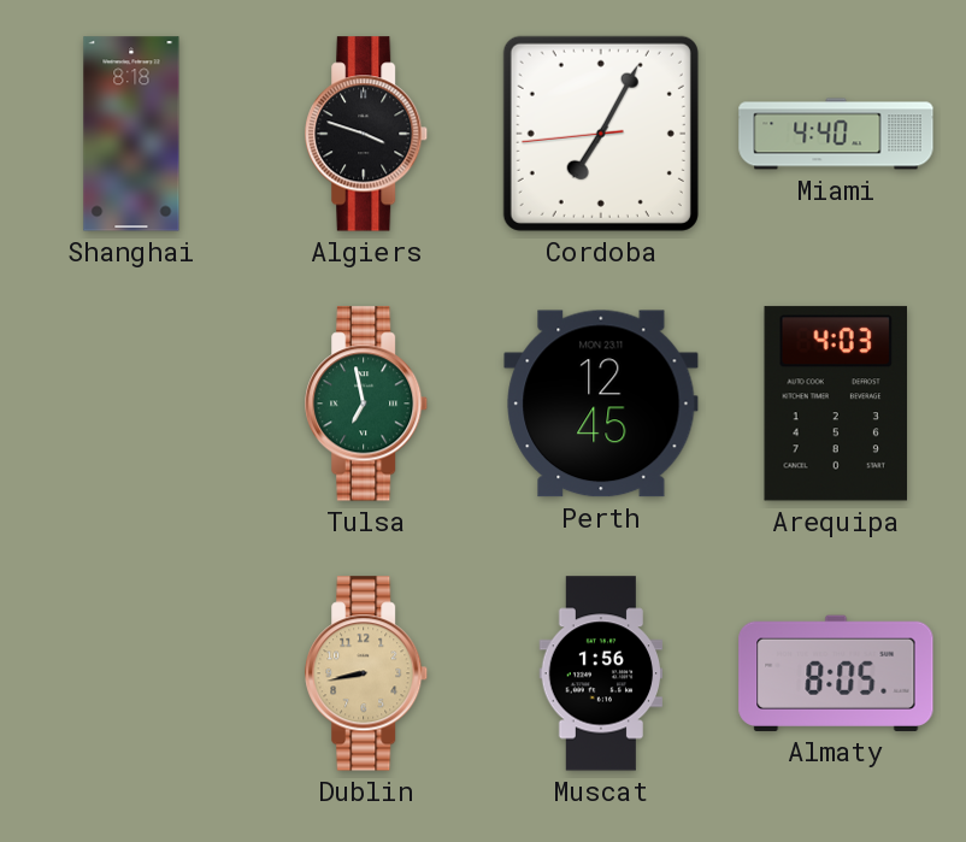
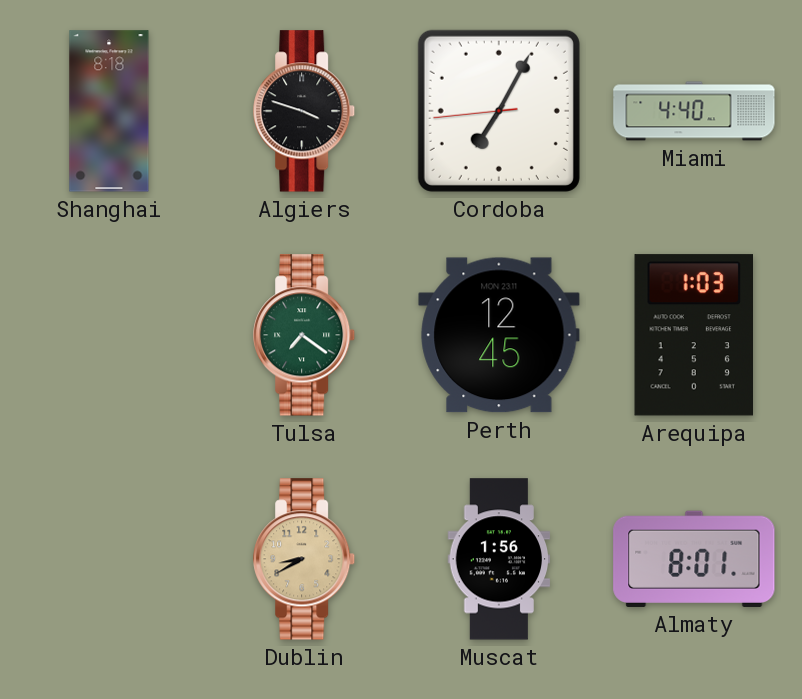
Tulsa: 6:58 -> 7:21 (305, 335)
Arequipa: 4:03 -> 1:03 (693, 335)
Dublin: 8:43 -> 8:40 (305, 559)
Almaty: 8:05 -> 8:01 (694, 559)
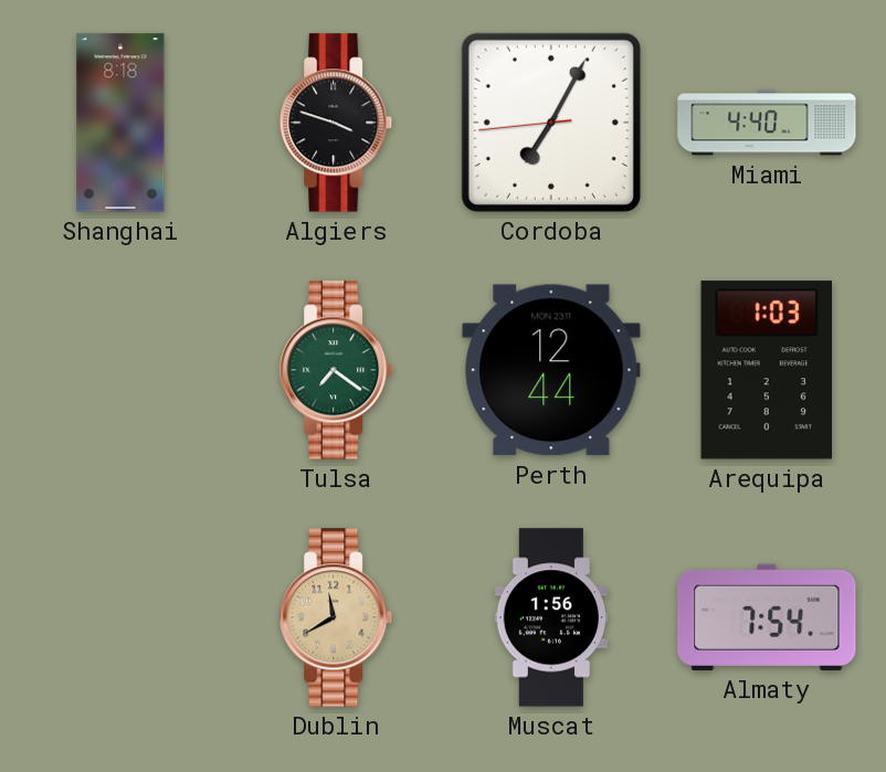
Perth: 12:45 -> 12:44 (551, 370)
Dublin: 8:40 -> 11:40 (337, 617)
Almaty: 8:01 -> 7:54 (767, 617)
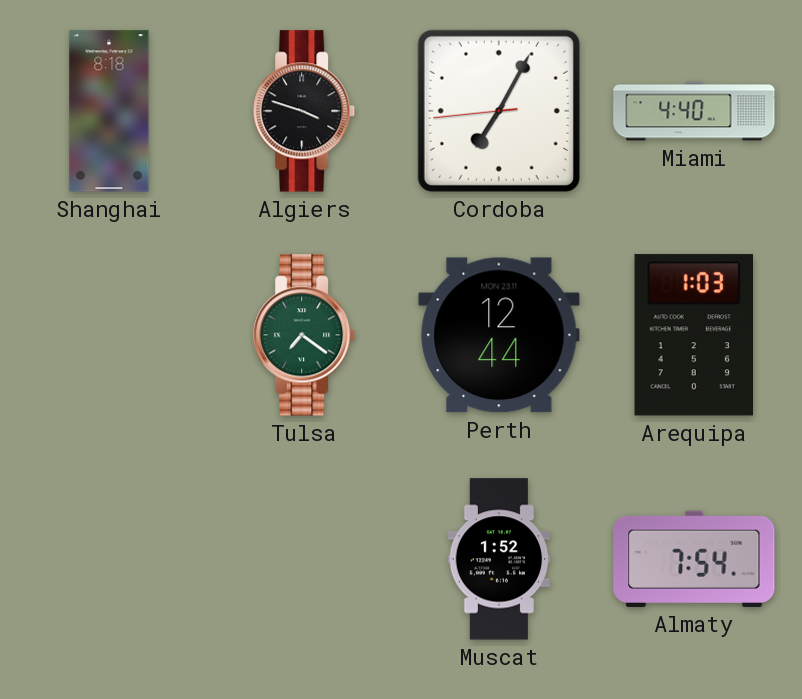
Dublin: 11:40 -> none (337, 617)
Muscat: 1:56 -> 1:52 (499, 559)
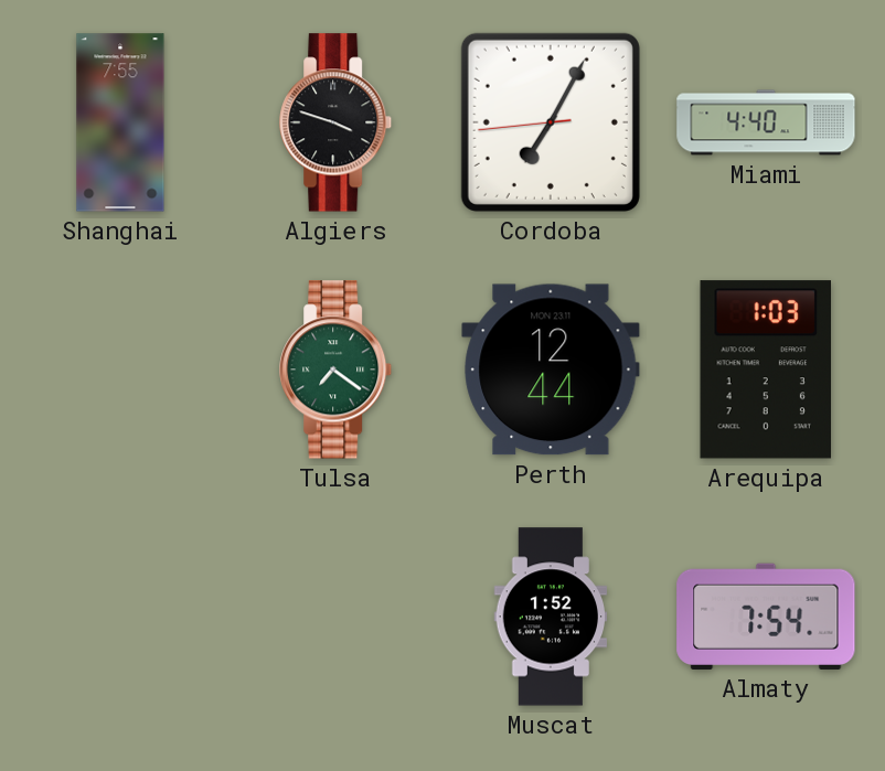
Shanghai: 8:18 -> 7:55 (120, 122)
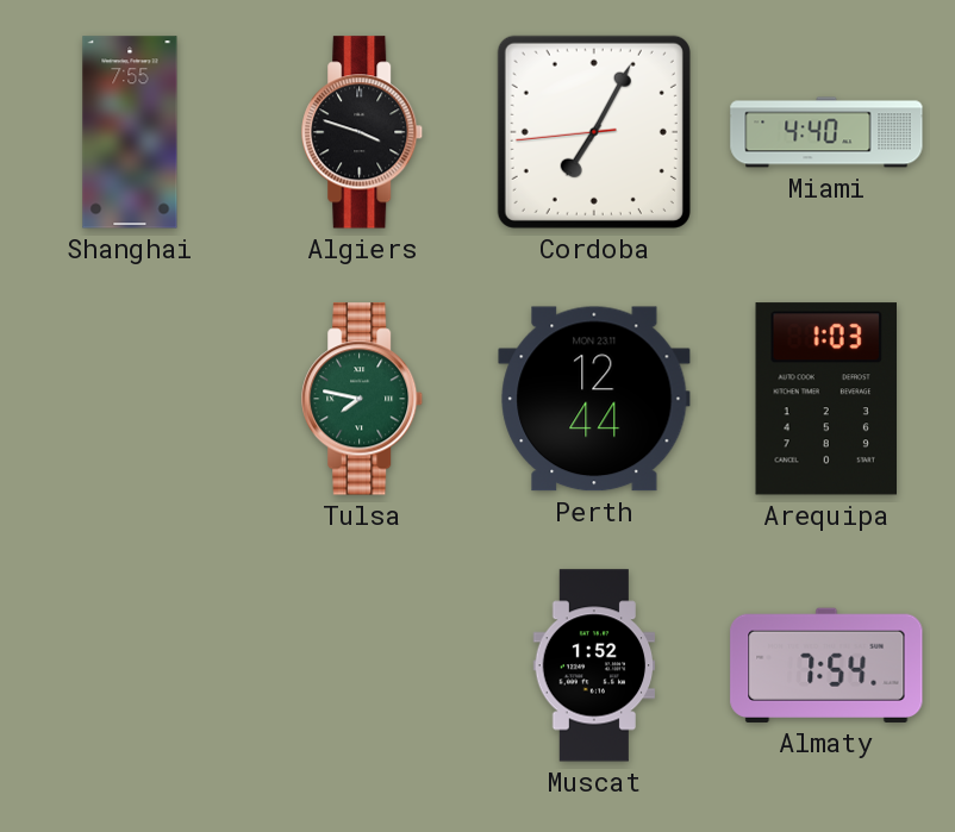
Tulsa: 7:21 -> 7:47 (363, 399)
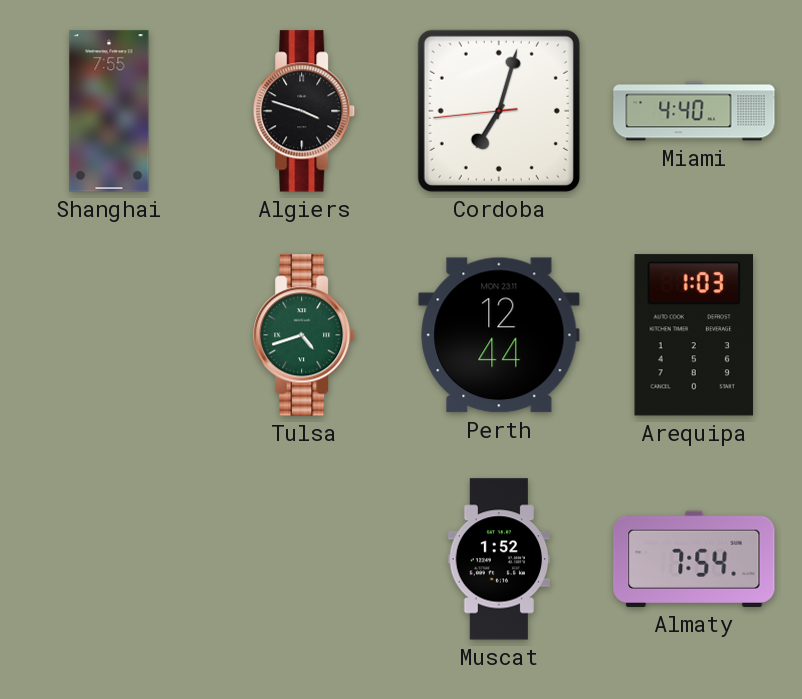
Cordoba: 7:04 -> 7:02 (499, 111)
Tulsa: 7:47 -> 4:42 (305, 335)
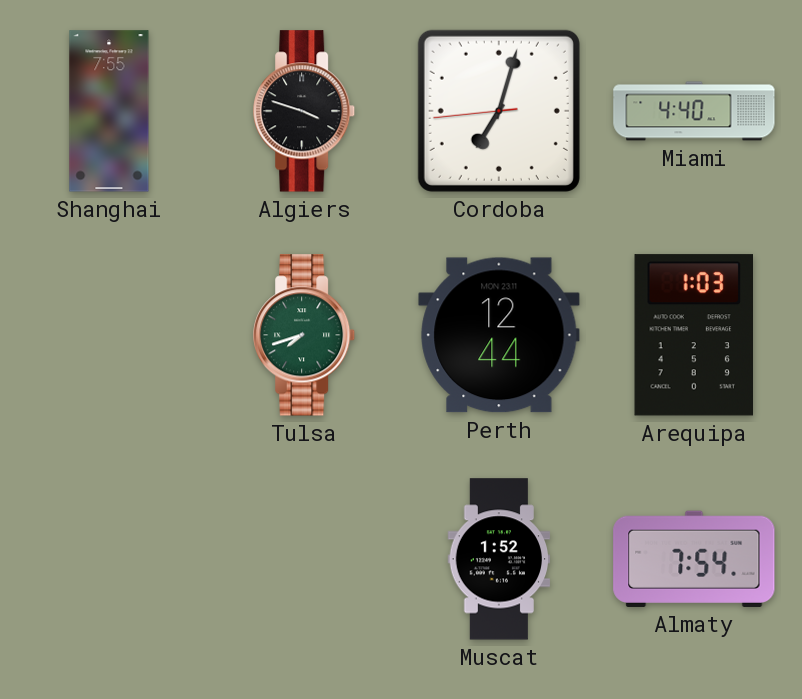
Tulsa: 4:42 -> 7:42 (305, 335)
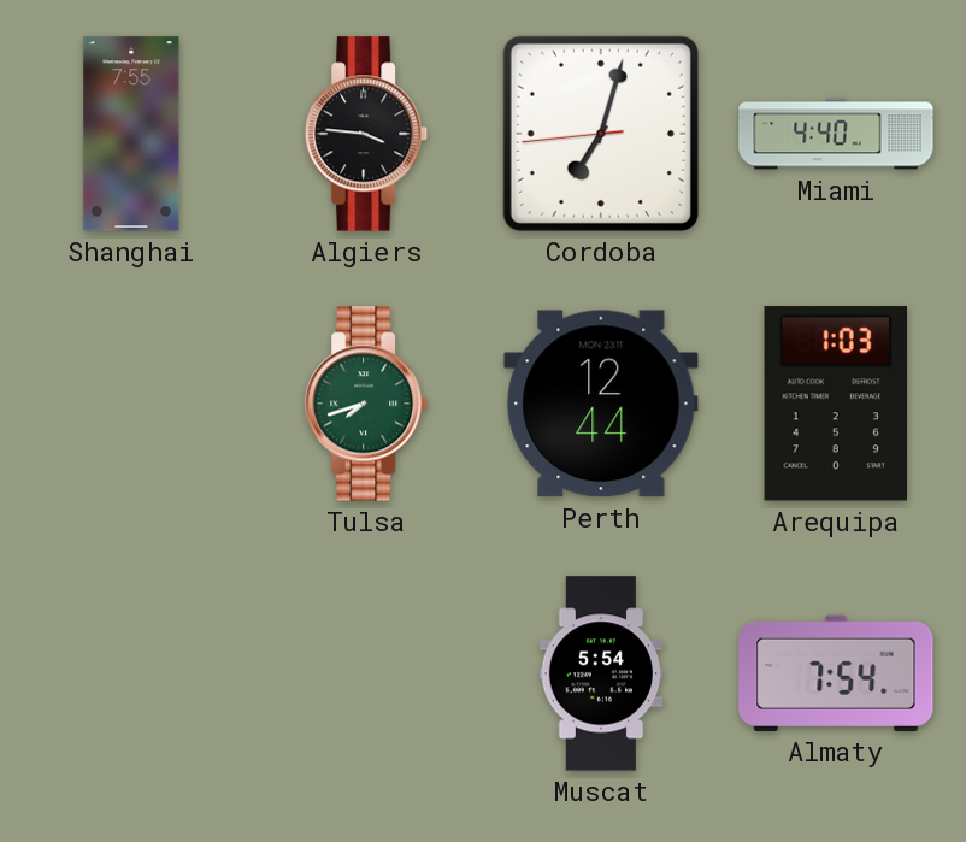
Algiers: 3:48 -> 3:46 (367, 134)
Muscat: 1:52 -> 5:54 (601, 673)
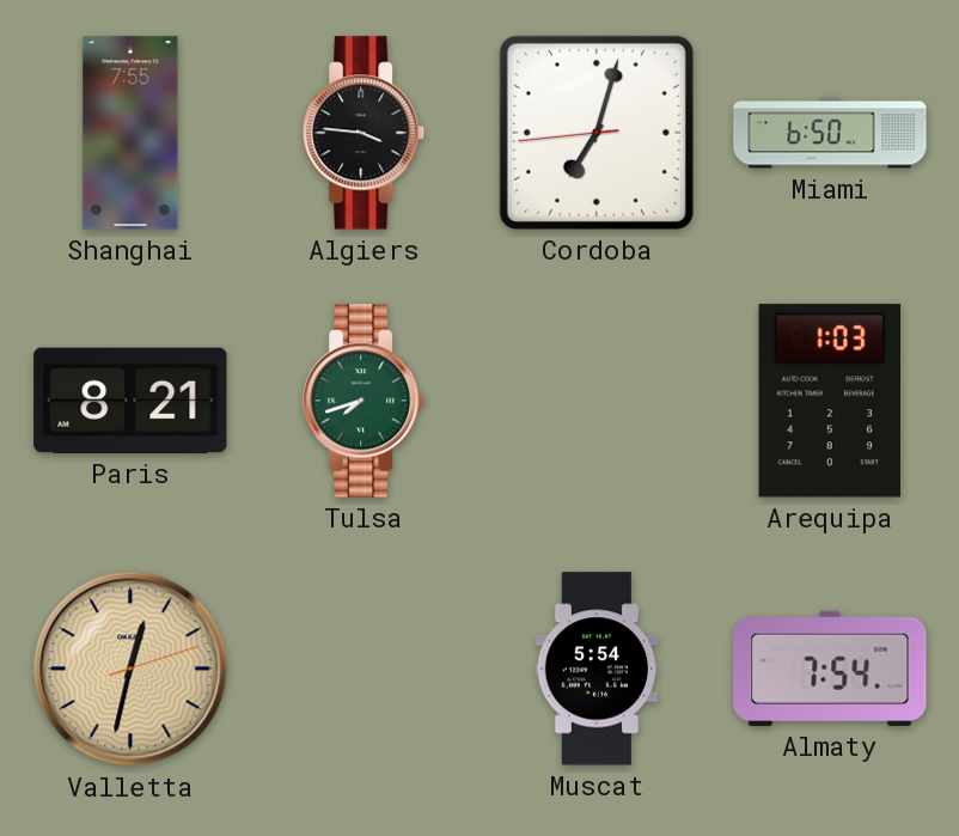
Miami: 4:40 -> 6:50 (830, 133)
Paris: none -> 8:21 (130, 401)
Perth: 12:44 -> none (601, 404)
Valletta: none -> 12:32 (130, 669)
